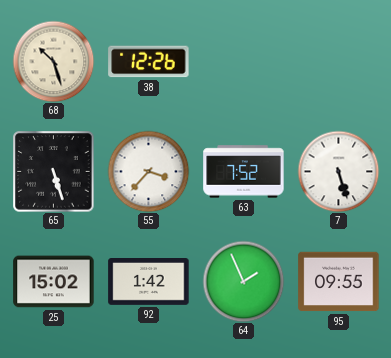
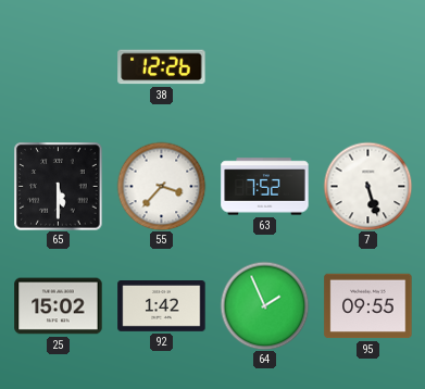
68: 10:27 -> none (53, 61)
65: 5:27 -> 5:30 (59, 187)
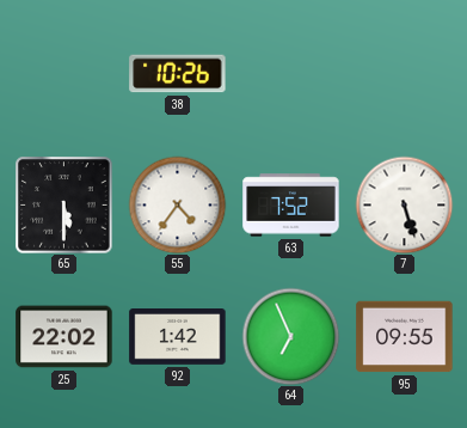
38: 12:26 -> 10:26 (178, 74)
55: 3:37 -> 4:36 (177, 204)
25: 15:02 -> 22:02 (64, 337)
64: 1:56 -> 6:56 (290, 336)
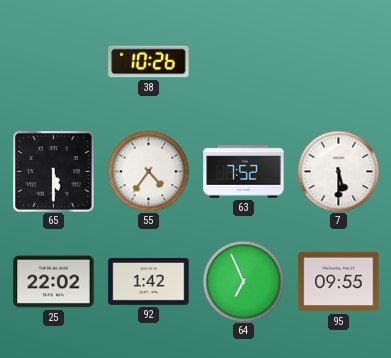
7: 5:27 -> 5:30 (338, 171)
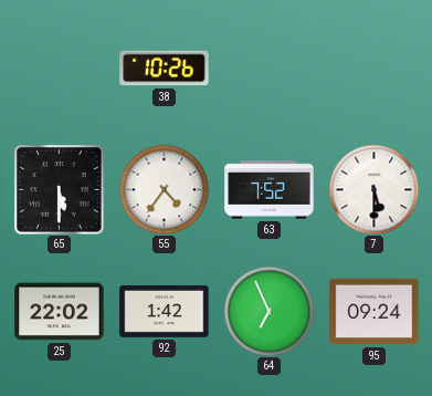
95: 09:55 -> 09:24 (375, 312)
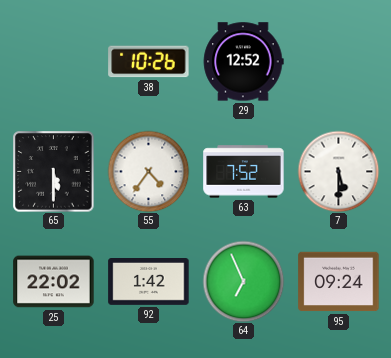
29: none -> 12:52 (243, 62)
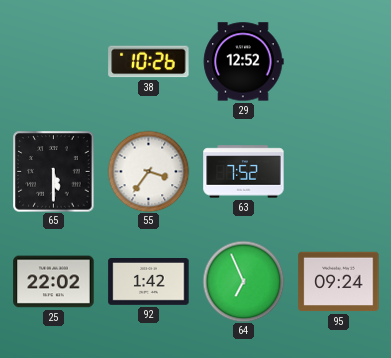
55: 4:36 -> 3:36 (148, 171)
7: 5:30 -> none (338, 171)
